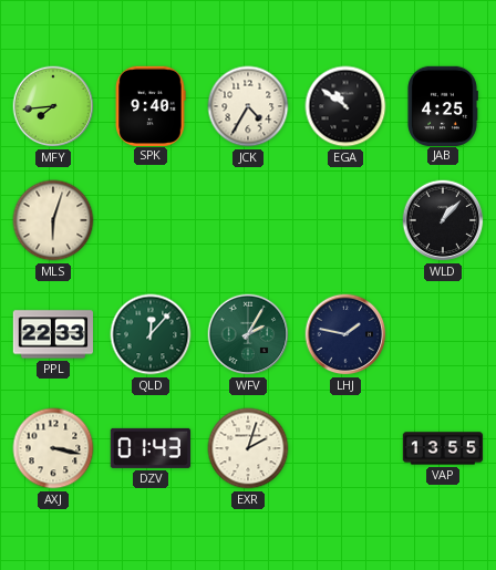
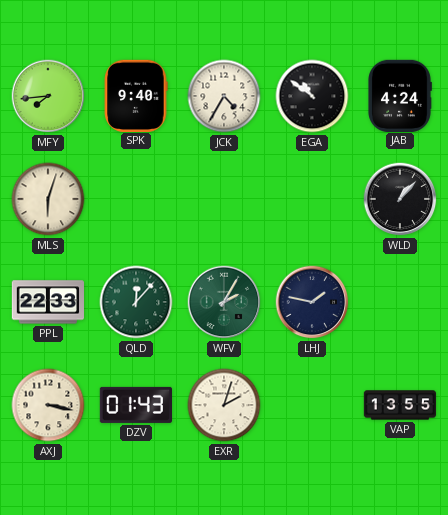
JAB: 4:25 -> 4:24 (400, 95)
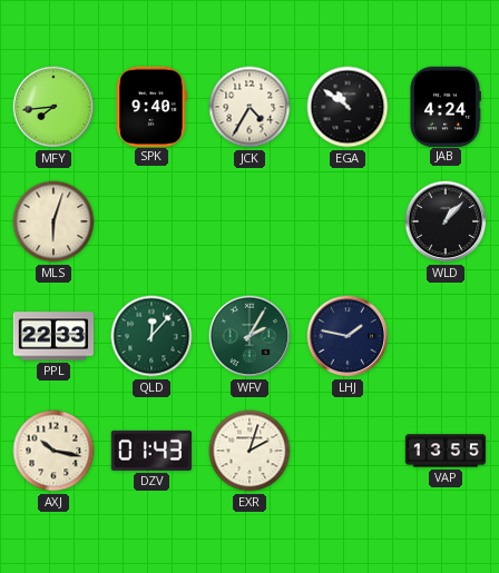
AXJ: 3:17 -> 10:17 (53, 451)
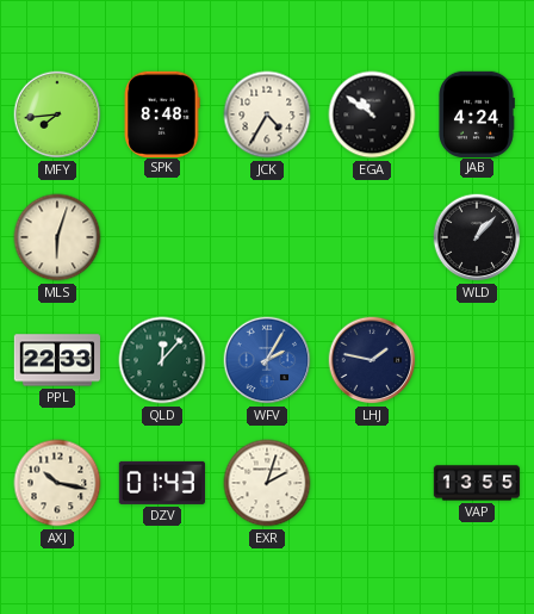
SPK: 9:40 -> 8:48 (162, 113)
WFV dial: green -> blue (267, 360)
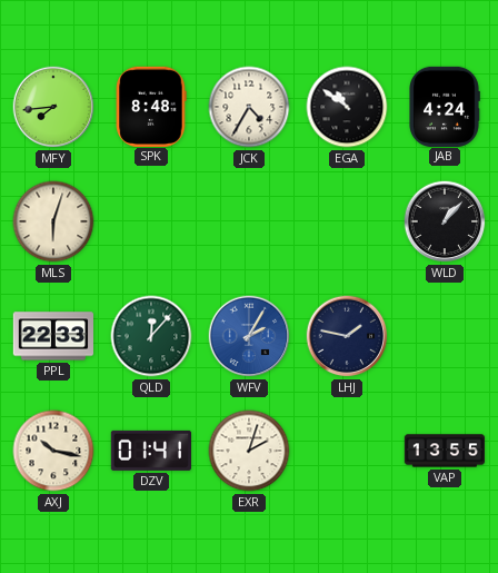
DZV: 01:43 -> 01:41 (150, 451)
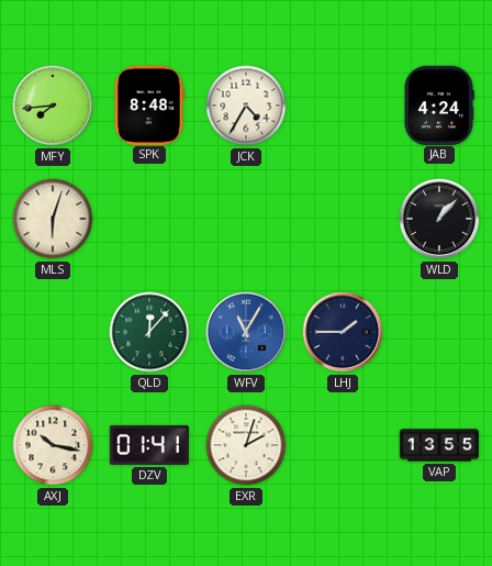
EGA: 10:51 -> none (347, 107)
PPL: 22:33 -> none (52, 336)
WFV: 2:05 -> 11:05 (246, 332)
LHJ: 1:47 -> 1:45 (343, 332)
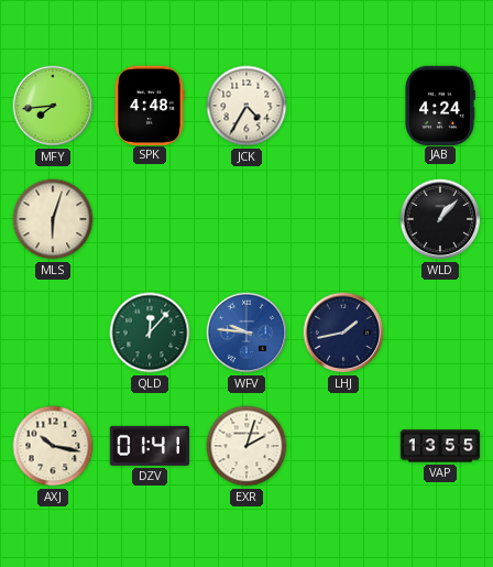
SPK: 8:48 -> 4:48 (150, 105)
WFV: 11:05 -> 9:46 (246, 332)
LHJ: 1:45 -> 1:43 (343, 332)
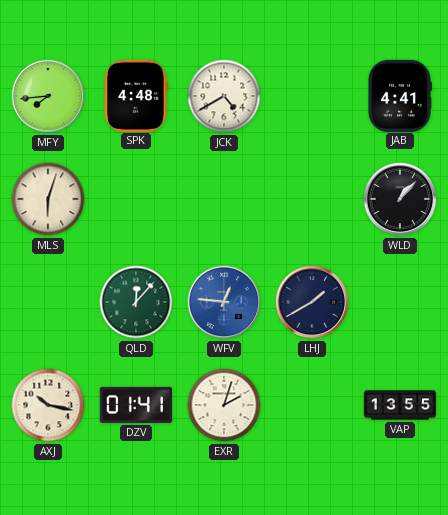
JCK: 4:35 -> 4:40 (224, 96)
JAB: 4:24 -> 4:41 (400, 95)
WFV: 9:46 -> 12:46 (224, 302)
LHJ: 1:43 -> 1:40 (312, 302)
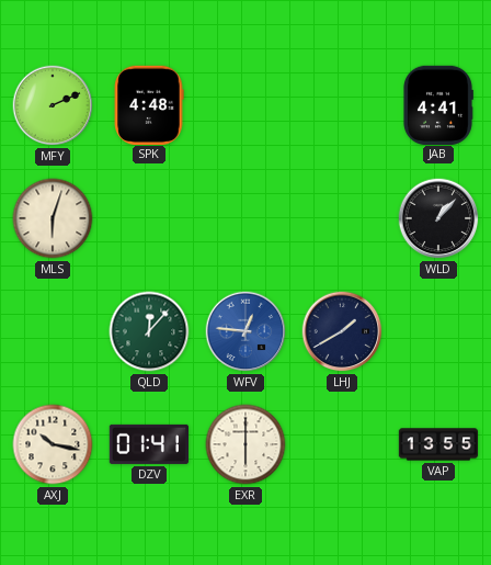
MFY: 7:44 -> 2:11 (53, 105)
JCK: 4:40 -> none (224, 96)
EXR: 2:03 -> 6:00 (245, 444)
